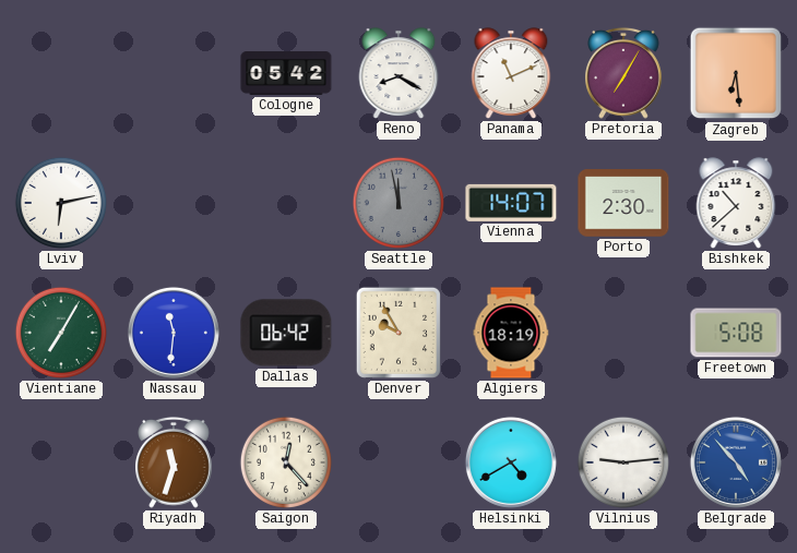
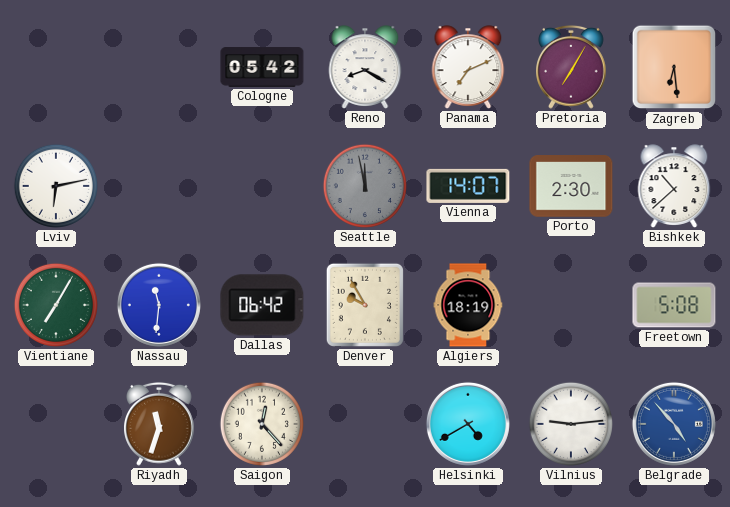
Panama: 11:11 -> 7:11 (468, 67)
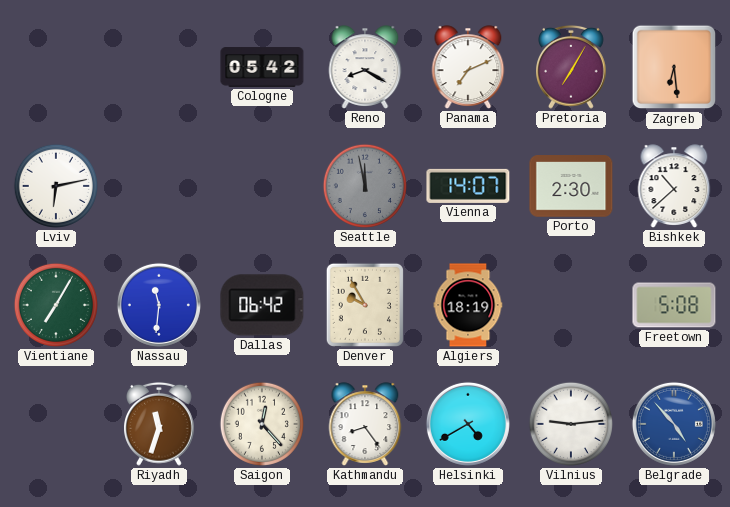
Kathmandu: none -> 8:24 (365, 424)
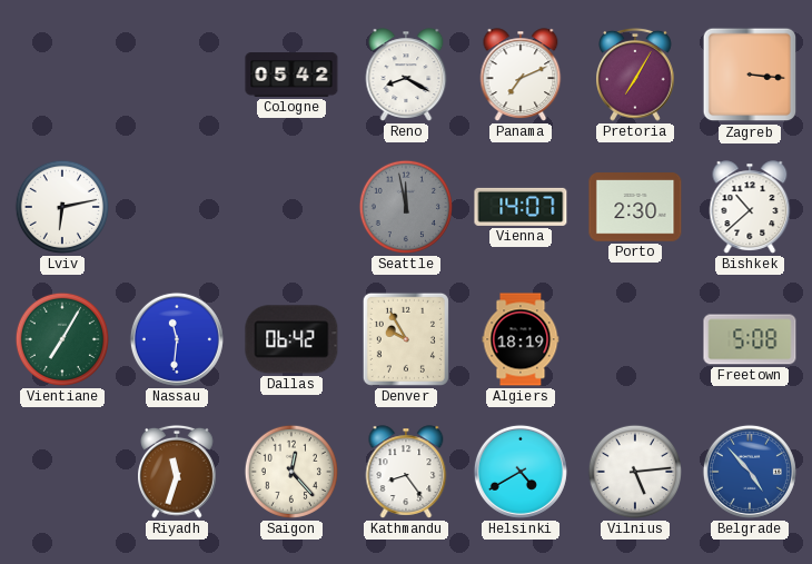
Zagreb: 6:29 -> 3:16 (750, 75)
Vilnius: 9:14 -> 5:14 (635, 472)
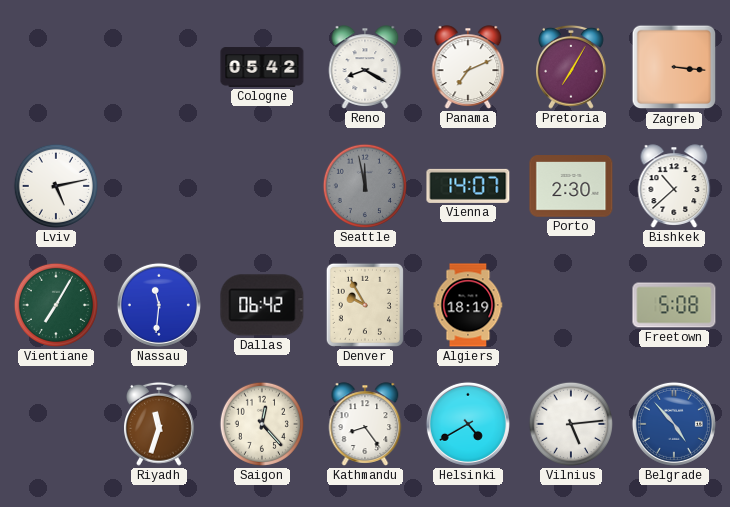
Lviv: 6:13 -> 5:13 (56, 186)
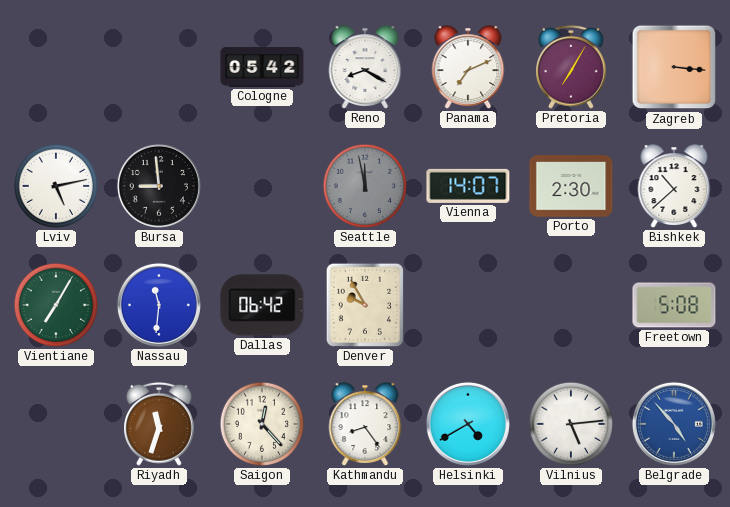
Bursa: none -> 8:59 (159, 186)
Algiers: 18:19 -> none (468, 305)
